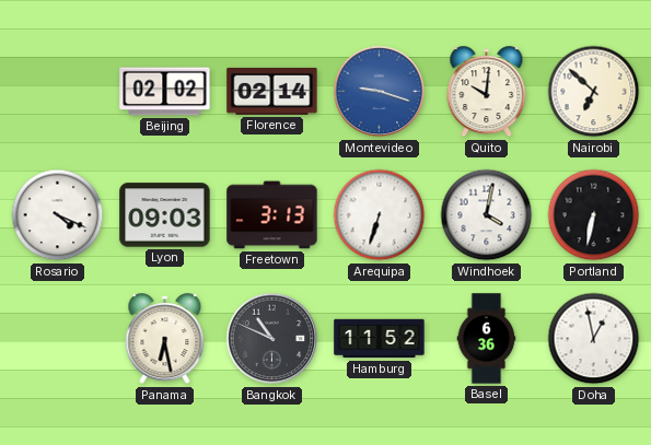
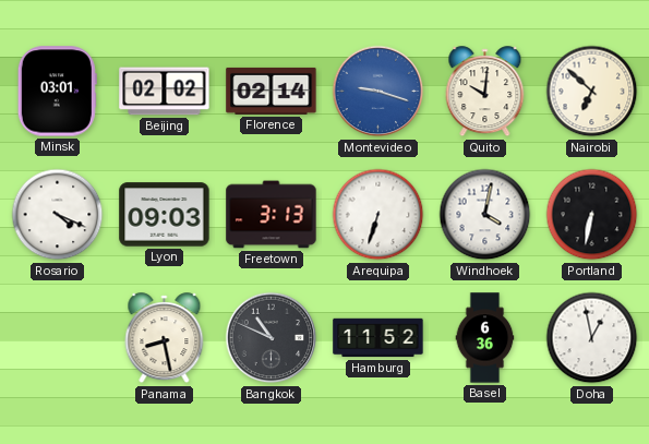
Minsk: none -> 03:01 (57, 92)
Panama: 6:28 -> 8:28 (165, 338)
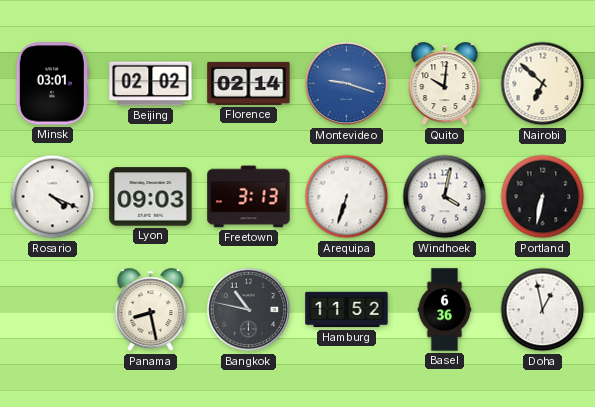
Bangkok: 10:49 -> 10:47 (249, 310)
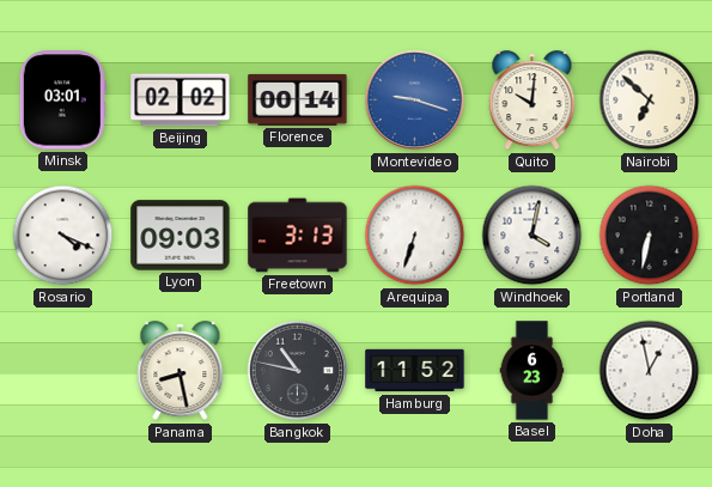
Florence: 02:14 -> 00:14 (298, 99)
Basel: 6:36 -> 6:23 (533, 371)
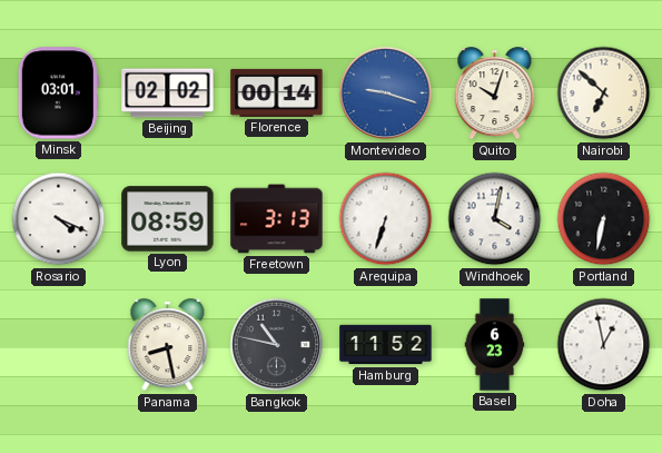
Quito: 10:01 -> 10:03 (495, 93)
Lyon: 09:03 -> 08:59 (168, 219)
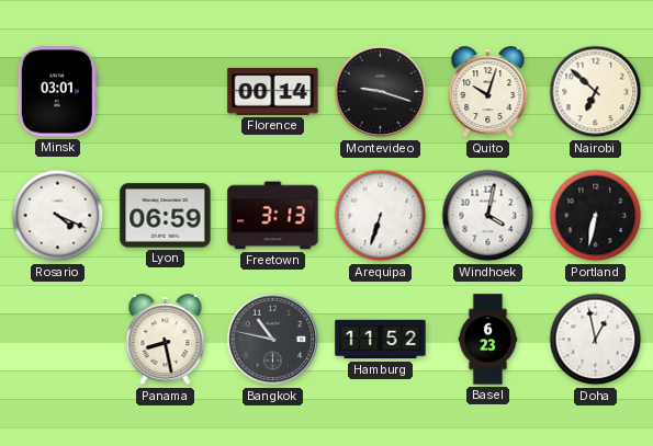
Beijing: 02:02 -> none (168, 93)
Montevideo dial: blue -> black (381, 92)
Lyon: 08:59 -> 06:59 (166, 216)
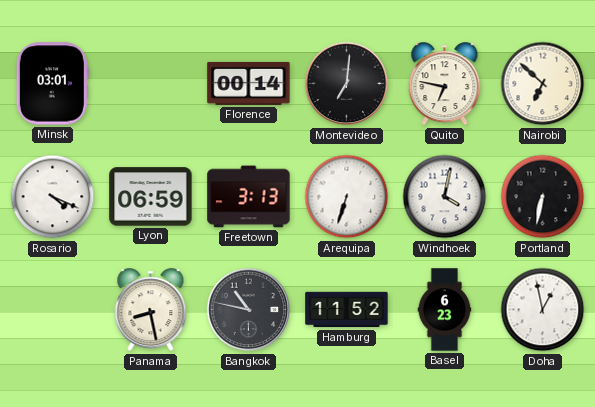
Montevideo: 9:18 -> 7:01 (347, 84)
Quito: 10:03 -> 6:47 (445, 84)
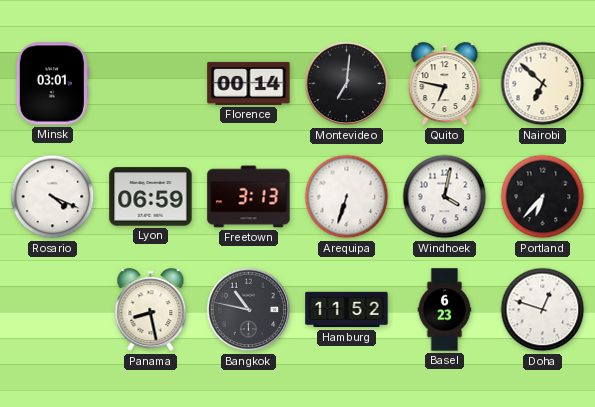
Portland: 6:32 -> 6:37 (543, 197)
Doha: 12:58 -> 12:48 (543, 310)
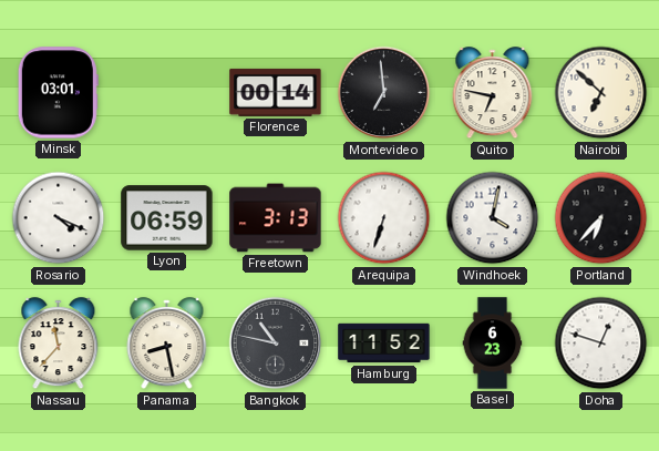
Montevideo: 7:01 -> 6:59 (384, 93)
Nassau: none -> 11:37 (59, 344)
